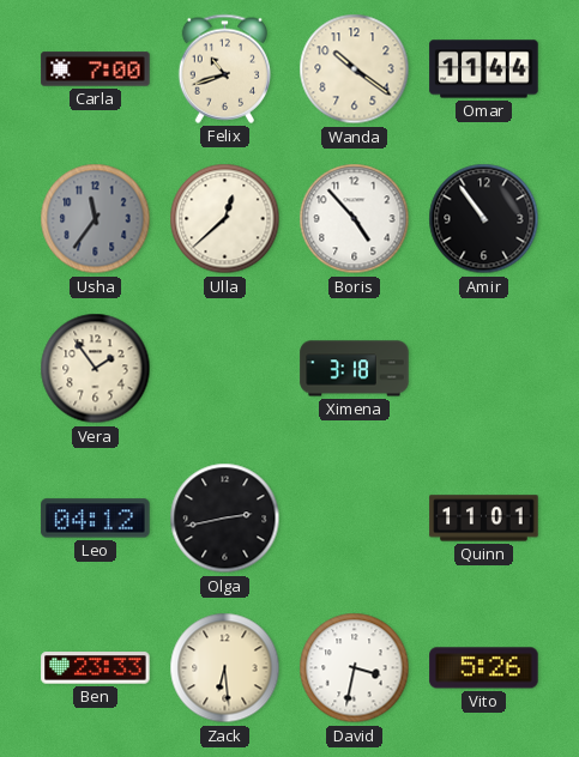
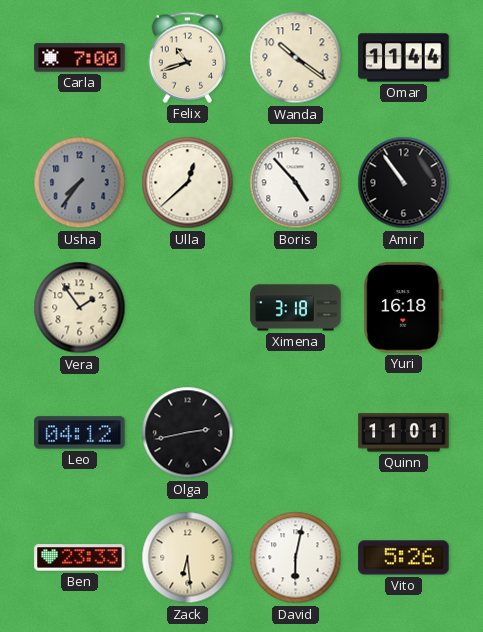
Usha: 11:36 -> 7:36 (80, 183)
Yuri: none -> 16:18 (404, 308)
David: 3:32 -> 6:02 (296, 558)
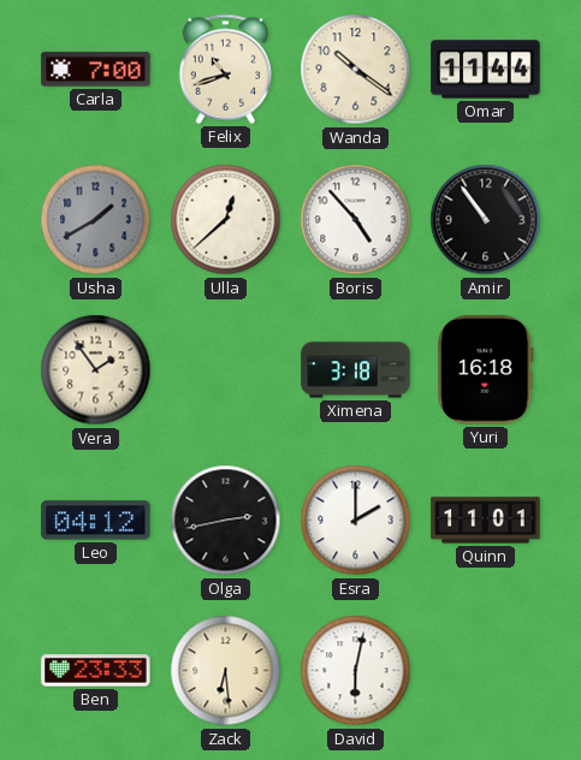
Usha: 7:36 -> 1:40 (96, 220)
Esra: none -> 2:00 (356, 521)
Vito: 5:26 -> none (404, 558)
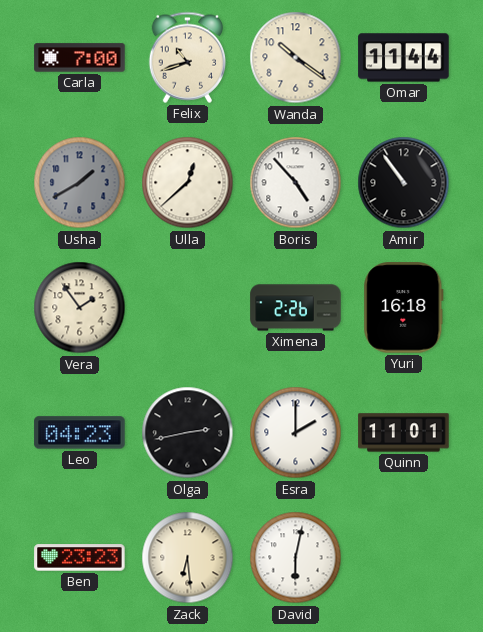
Ximena: 3:18 -> 2:26 (296, 308)
Leo: 04:12 -> 04:23 (80, 433)
Ben: 23:33 -> 23:23 (80, 558)
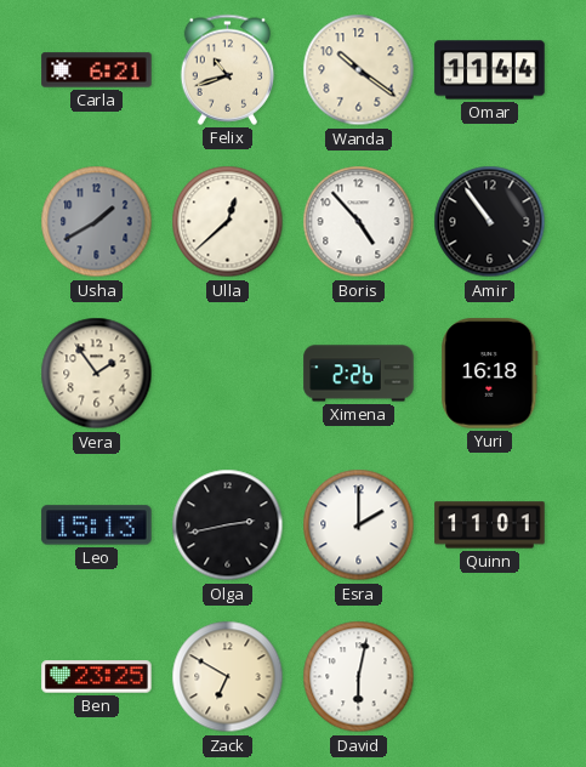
Carla: 7:00 -> 6:21 (97, 70)
Leo: 04:23 -> 15:13 (97, 525)
Ben: 23:23 -> 23:25 (97, 677)
Zack: 6:29 -> 6:50 (228, 677)
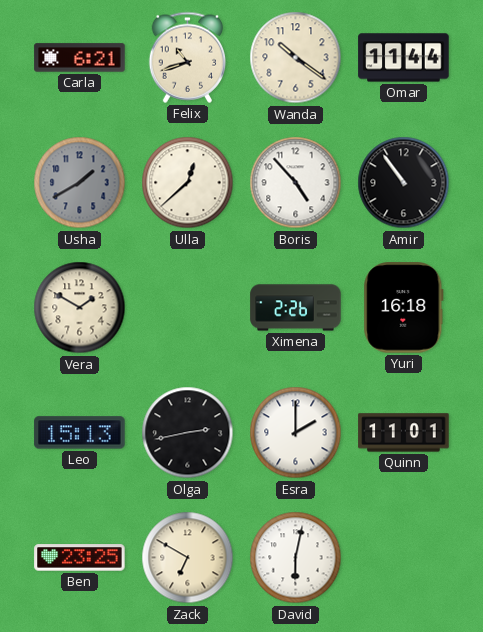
Vera: 1:54 -> 1:50 (80, 308)
